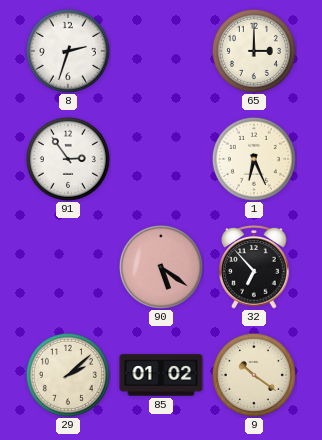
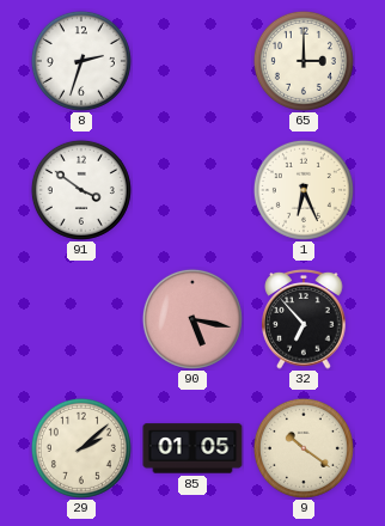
91: 2:54 -> 3:51 (81, 190)
90: 5:21 -> 5:17 (192, 319)
85: 01:02 -> 01:05 (192, 448)
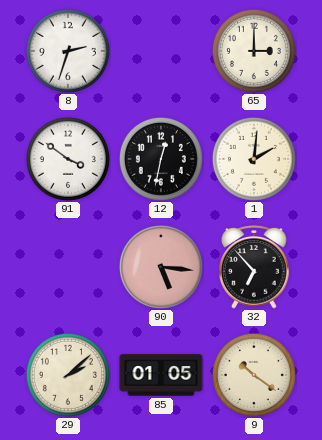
12: none -> 12:32 (161, 159)
1: 6:26 -> 2:01 (254, 159)
90: 5:17 -> 5:16 (161, 267)
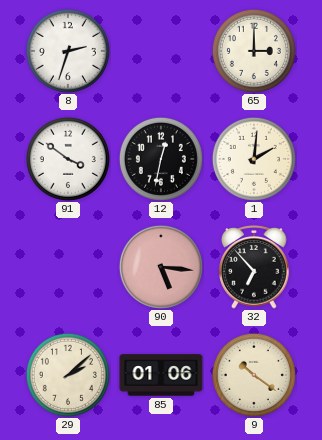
85: 01:05 -> 01:06 (161, 375)
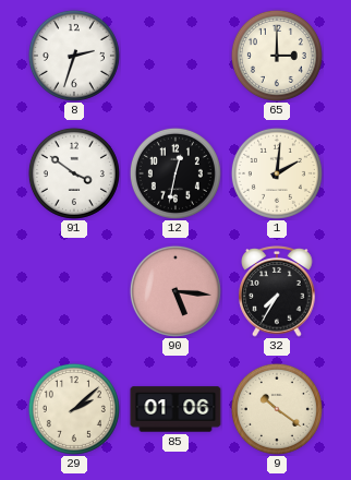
32: 6:53 -> 7:35 (277, 291)
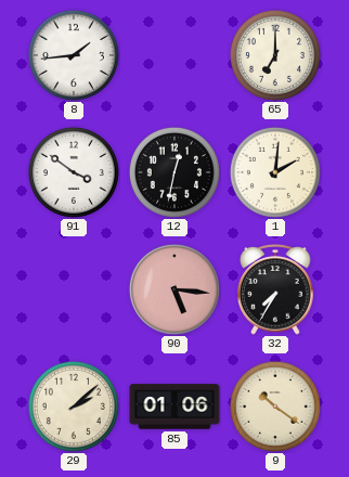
8: 2:33 -> 1:44 (74, 55)
65: 3:00 -> 7:00 (275, 55)
